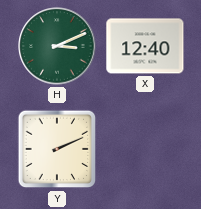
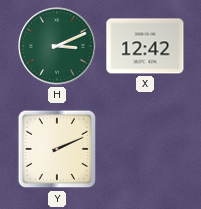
X: 12:40 -> 12:42 (145, 46)
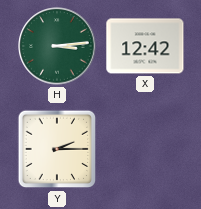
H: 3:11 -> 3:14 (57, 46)
Y: 2:11 -> 2:15 (57, 149)
